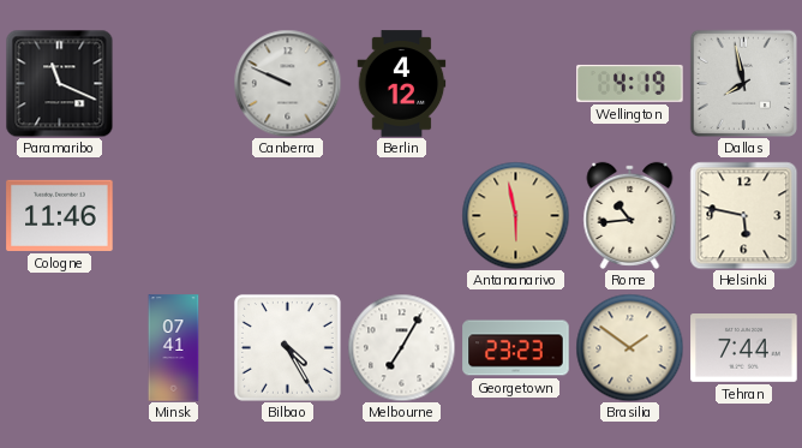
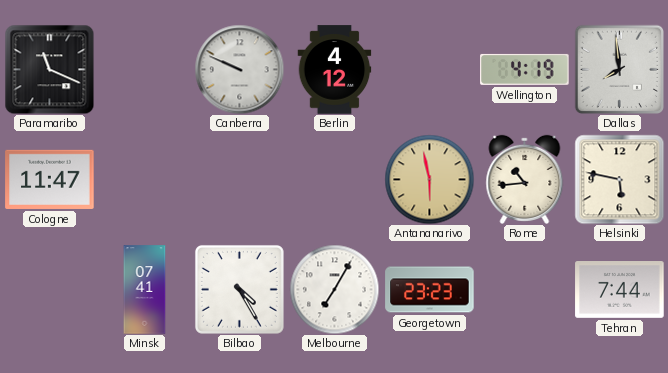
Dallas: 7:58 -> 7:59 (619, 69)
Cologne: 11:46 -> 11:47 (50, 179)
Brasilia: 1:51 -> none (629, 347)
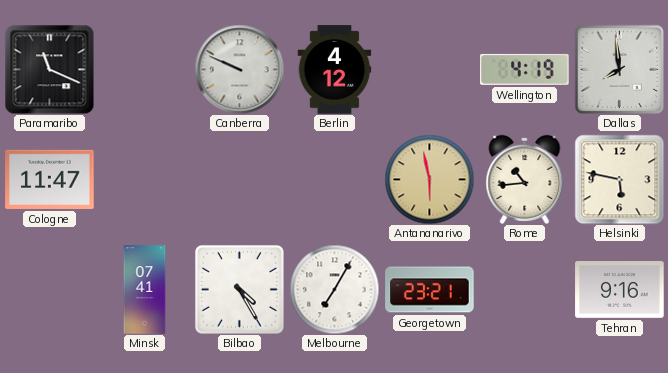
Georgetown: 23:23 -> 23:21 (430, 290)
Tehran: 7:44 -> 9:16 (620, 290)
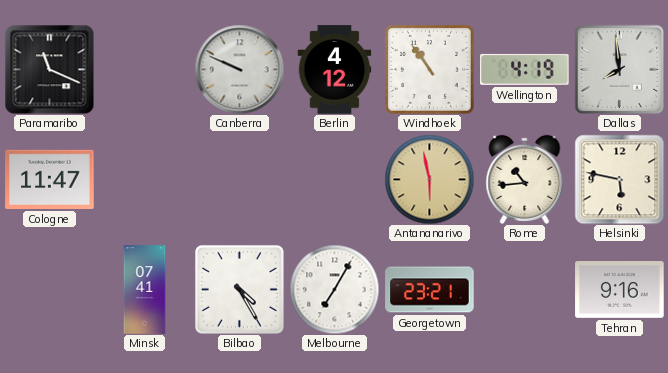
Windhoek: none -> 10:54 (429, 69)
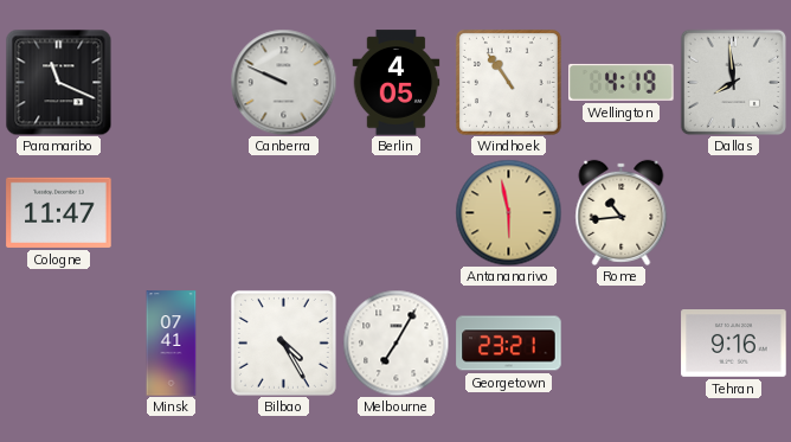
Berlin: 4:12 -> 4:05 (397, 83)
Helsinki: 5:47 -> none (619, 179)
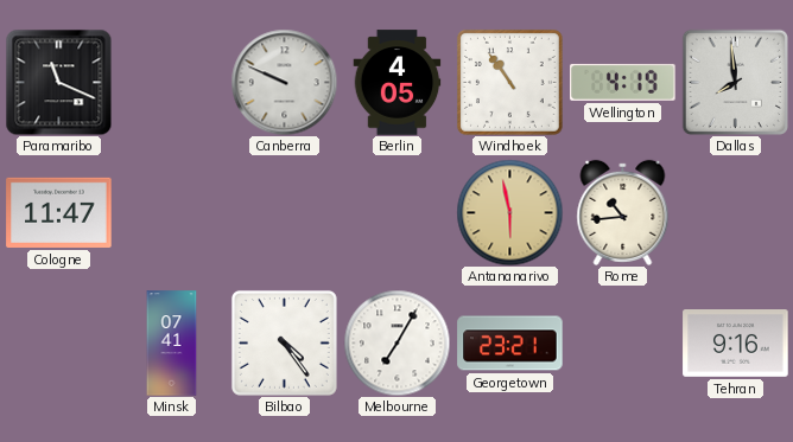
Bilbao: 4:25 -> 4:24 (284, 342)
